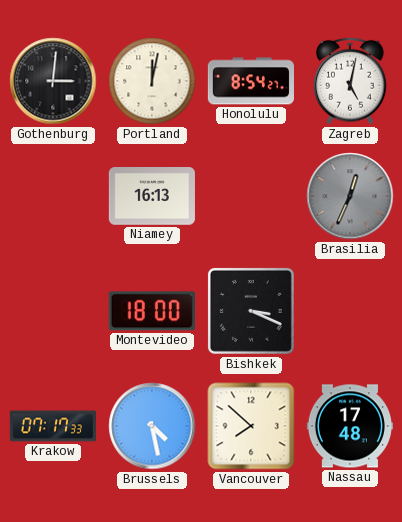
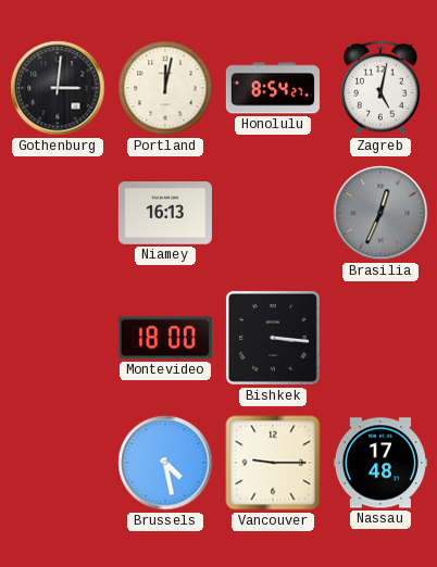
Bishkek: 3:19 -> 3:16 (273, 338)
Krakow: 07:17 -> none (53, 426)
Vancouver: 7:52 -> 9:15 (273, 463)
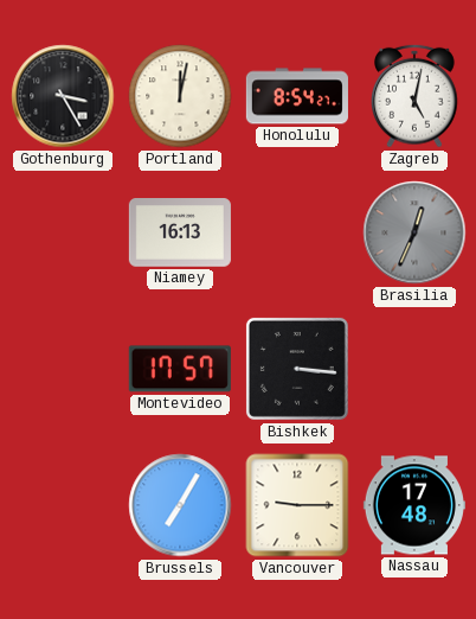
Gothenburg: 3:01 -> 3:25 (63, 96)
Montevideo: 18:00 -> 17:57 (180, 369)
Brussels: 4:28 -> 7:05 (180, 505)
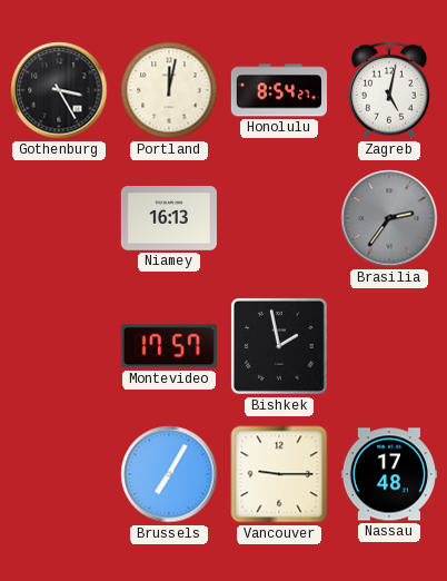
Brasilia: 12:34 -> 2:36 (389, 218)
Bishkek: 3:16 -> 1:58 (279, 346)
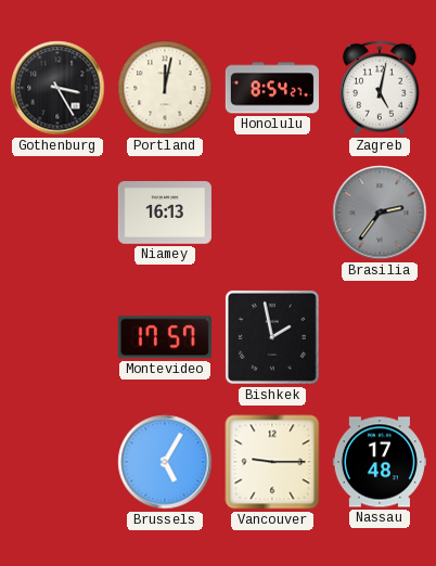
Brussels: 7:05 -> 5:05 (165, 462)
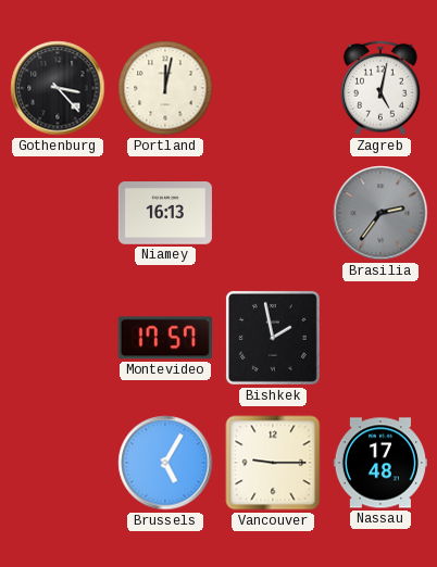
Gothenburg: 3:25 -> 3:23 (58, 88)
Honolulu: 8:54 -> none (272, 88)
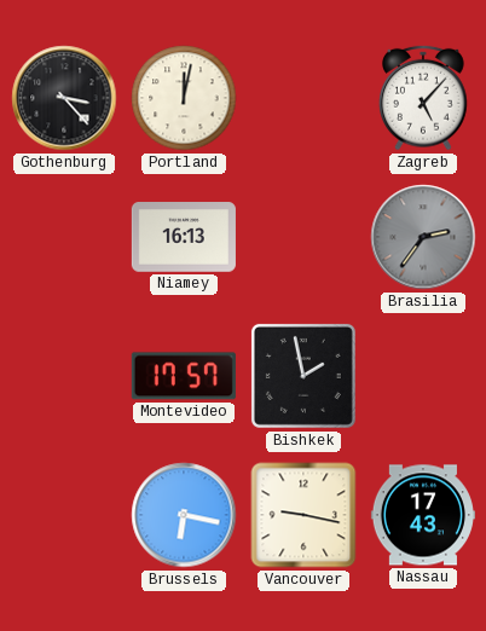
Zagreb: 5:02 -> 5:07 (424, 98)
Brussels: 5:05 -> 6:17 (184, 515)
Vancouver: 9:15 -> 9:17 (303, 515)
Nassau: 17:48 -> 17:43 (423, 515)
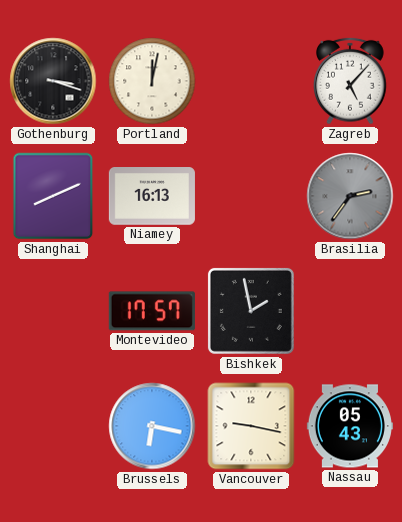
Gothenburg: 3:23 -> 3:18 (53, 81)
Shanghai: none -> 8:11 (53, 196)
Nassau: 17:43 -> 05:43 (350, 426)
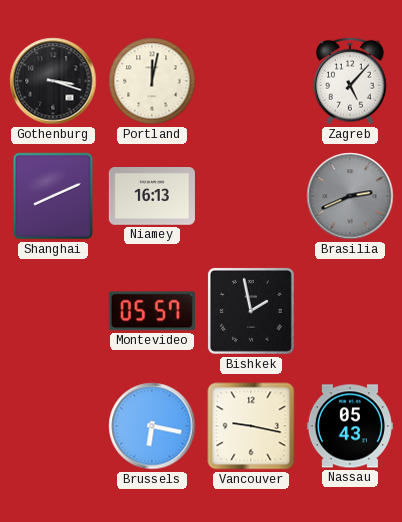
Brasilia: 2:36 -> 2:41 (350, 196)
Montevideo: 17:57 -> 05:57 (152, 311)
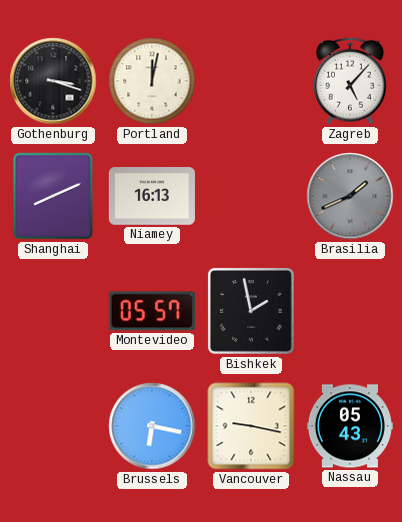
Brasilia: 2:41 -> 1:41 (350, 196)
